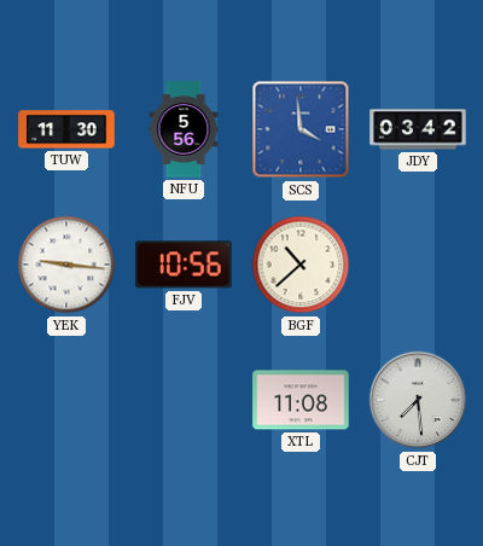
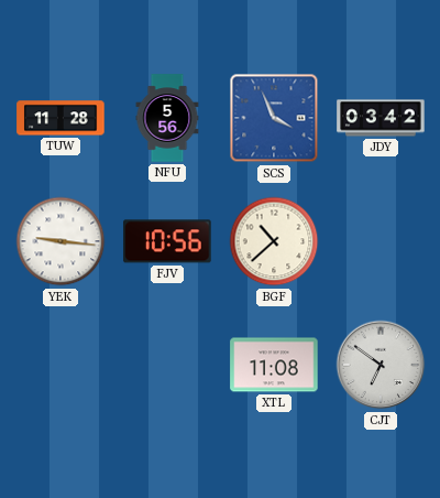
TUW: 11:30 -> 11:28 (61, 118)
SCS: 3:59 -> 3:56 (274, 118)
CJT: 7:29 -> 6:51 (381, 365)
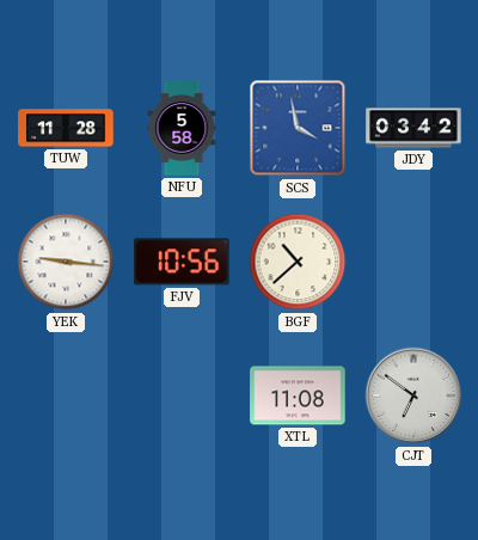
NFU: 5:56 -> 5:58 (182, 128)
SCS: 3:56 -> 3:58 (298, 128)
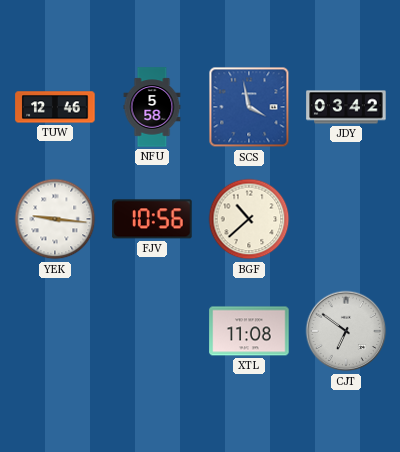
TUW: 11:28 -> 12:46 (55, 107)
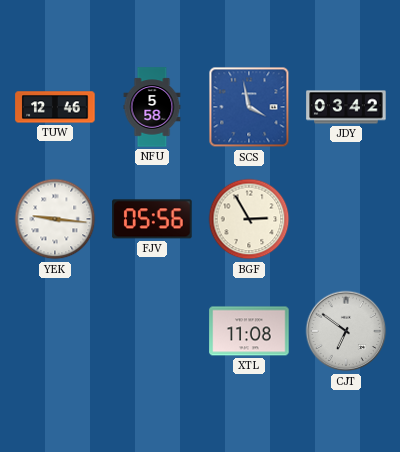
FJV: 10:56 -> 05:56 (152, 219)
BGF: 10:38 -> 2:55 (249, 219)
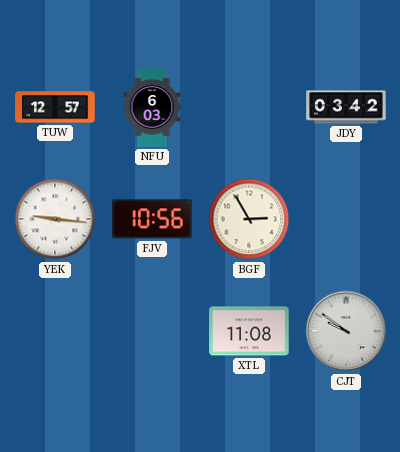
TUW: 12:46 -> 12:57 (55, 107)
NFU: 5:58 -> 6:03 (152, 107)
SCS: 3:58 -> none (249, 107)
FJV: 05:56 -> 10:56 (152, 219)
CJT: 6:51 -> 9:51 (346, 331)
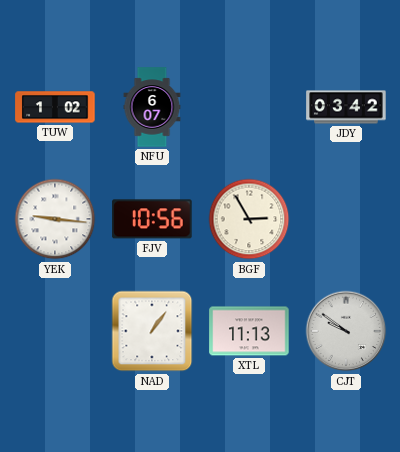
TUW: 12:57 -> 1:02 (55, 107)
NFU: 6:03 -> 6:07 (152, 107)
NAD: none -> 1:06 (152, 331)
XTL: 11:08 -> 11:13 (249, 331)
